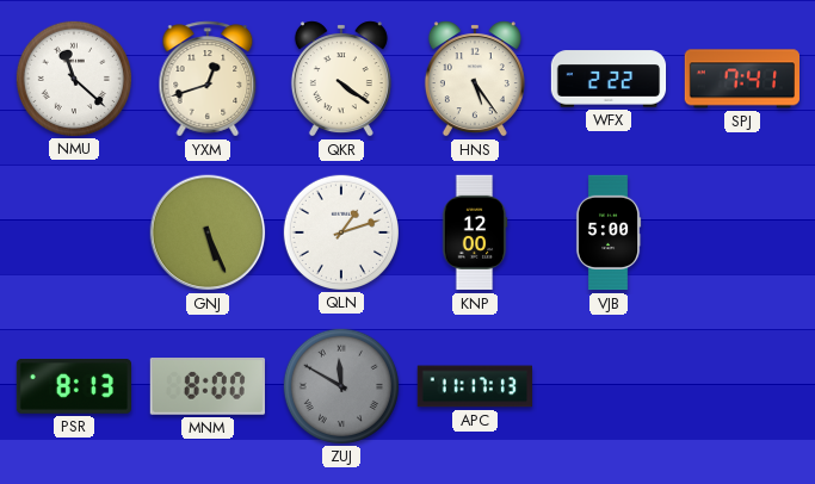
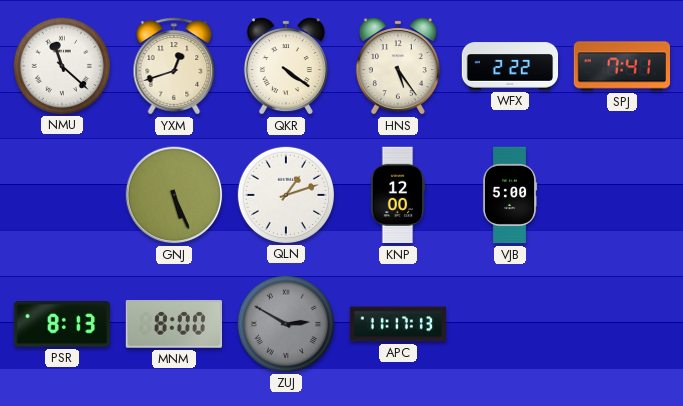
ZUJ: 11:50 -> 2:50 (285, 323)
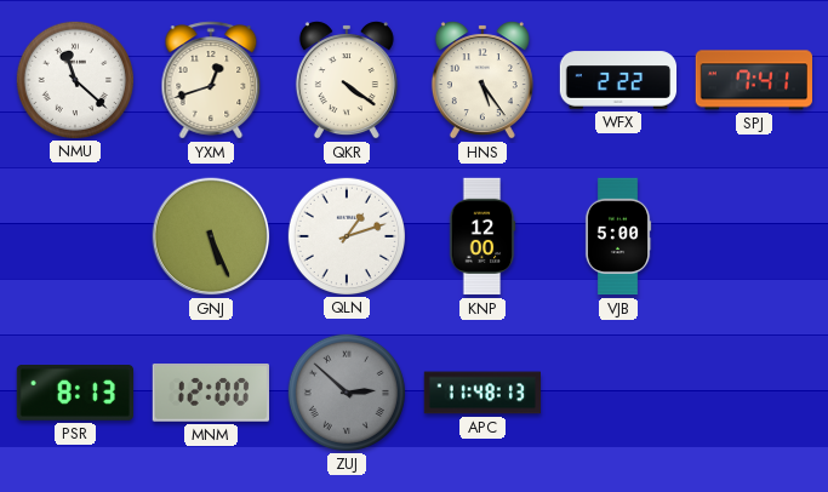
MNM: 8:00 -> 12:00 (210, 394)
ZUJ: 2:50 -> 2:52 (346, 391)
APC: 11:17 -> 11:48 (481, 393)
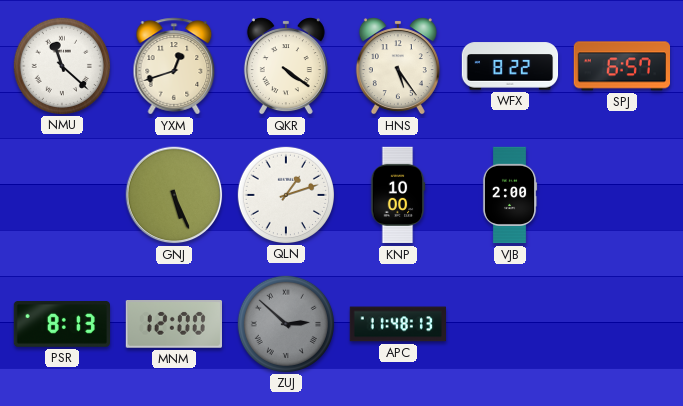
WFX: 2:22 -> 8:22 (510, 66)
SPJ: 7:41 -> 6:57 (621, 66)
KNP: 12:00 -> 10:00 (398, 195)
VJB: 5:00 -> 2:00 (510, 195)
